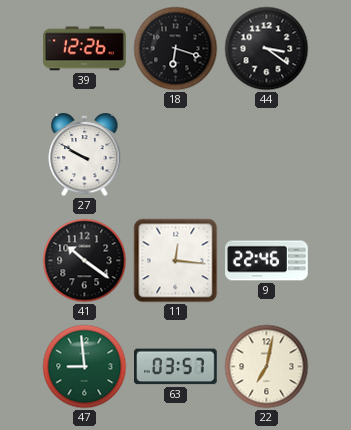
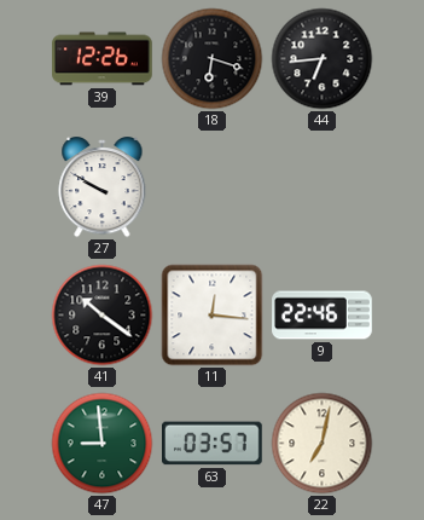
44: 3:21 -> 6:44 (323, 59)
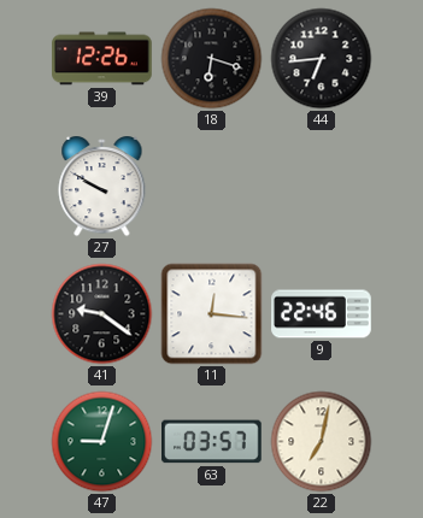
41: 10:21 -> 9:21 (102, 314)
47: 8:59 -> 9:03 (102, 442)
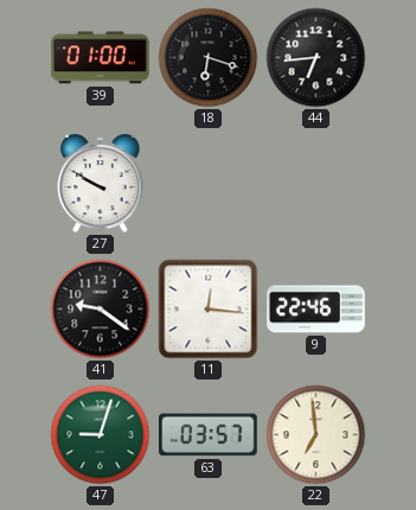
39: 12:26 -> 01:00 (101, 58)
22: 7:02 -> 6:59 (316, 435)
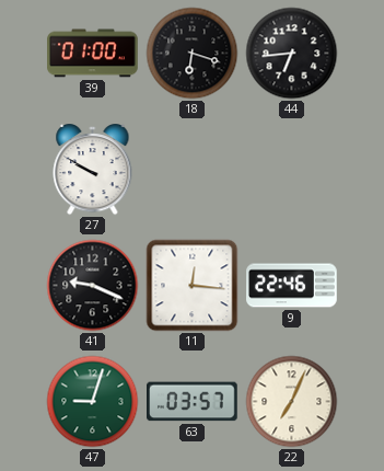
41: 9:21 -> 9:19 (93, 286)
22: 6:59 -> 7:04 (292, 402)
